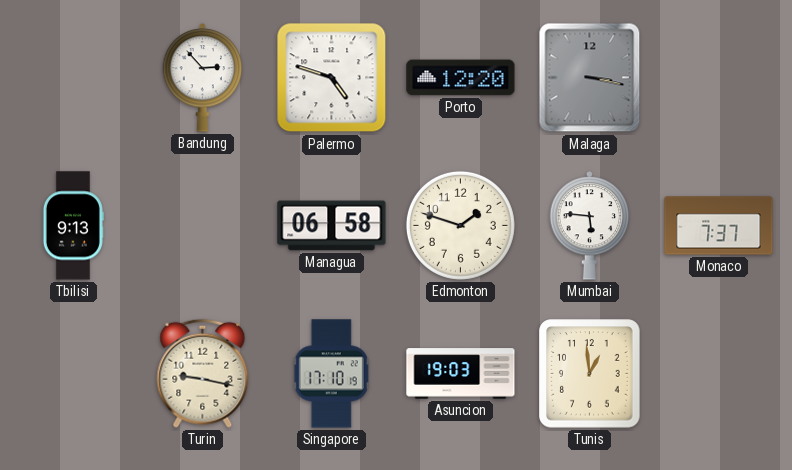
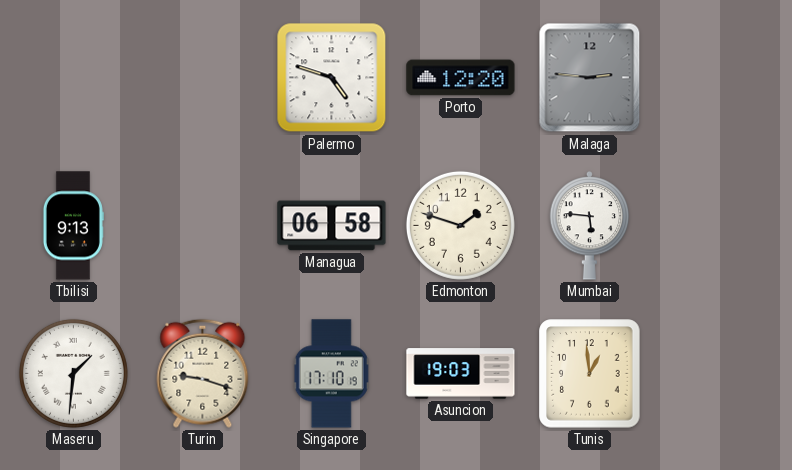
Bandung: 2:53 -> none (203, 78)
Malaga: 3:17 -> 2:46 (590, 78)
Monaco: 7:37 -> none (719, 226)
Maseru: none -> 1:31 (73, 373)
Turin: 9:17 -> 9:18 (203, 373)
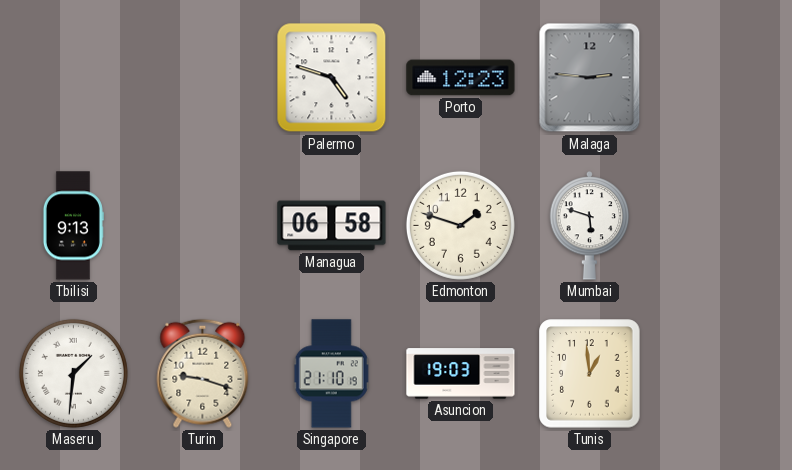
Porto: 12:20 -> 12:23 (461, 78)
Mumbai: 5:46 -> 5:48 (590, 226)
Singapore: 17:10 -> 21:10 (332, 374)
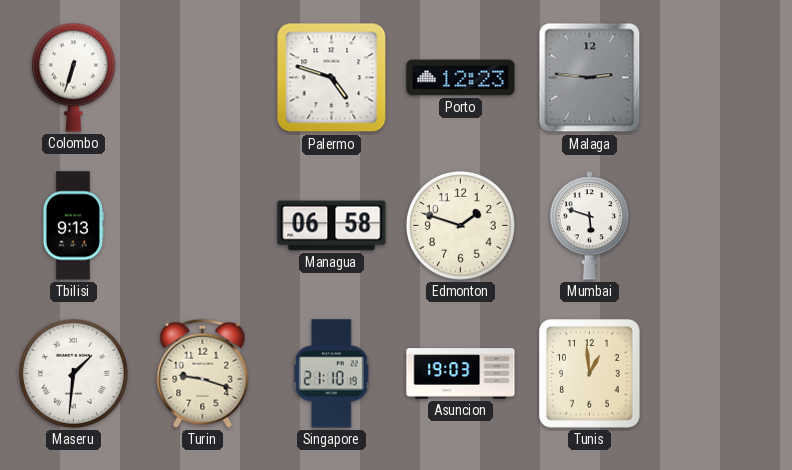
Colombo: none -> 6:33 (73, 77)
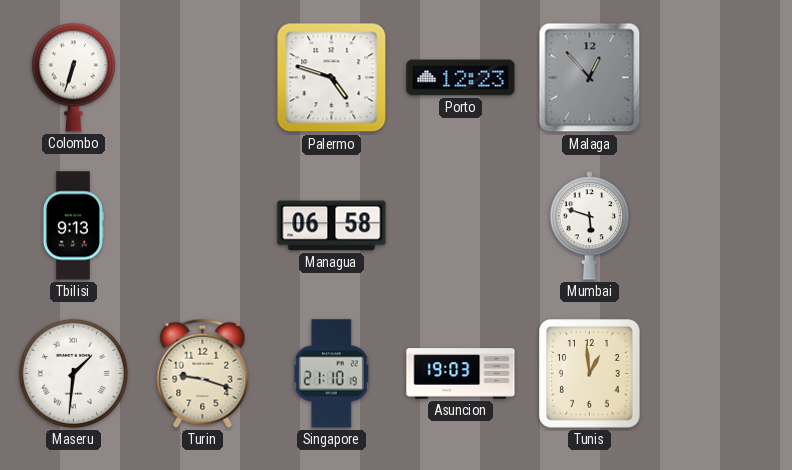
Malaga: 2:46 -> 12:53 (590, 78)
Edmonton: 1:48 -> none (460, 225)
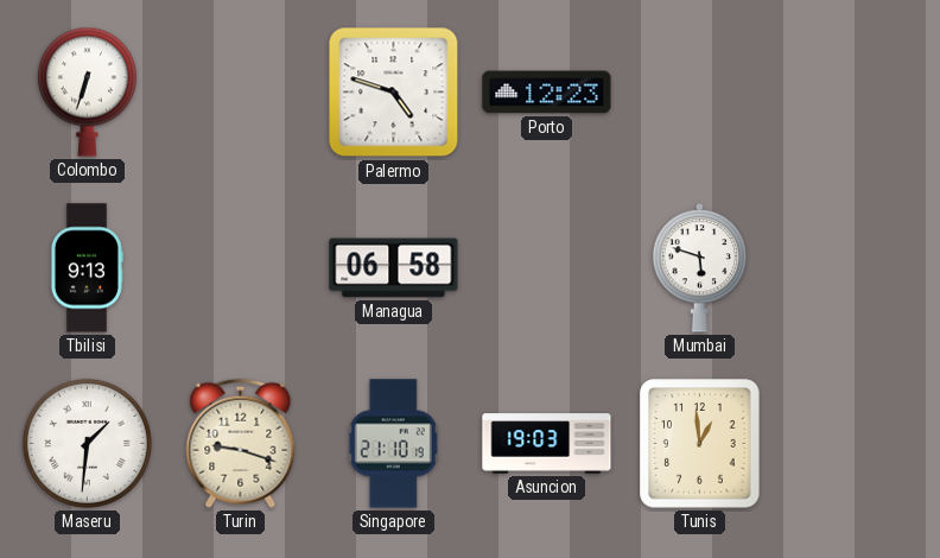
Malaga: 12:53 -> none (590, 78)
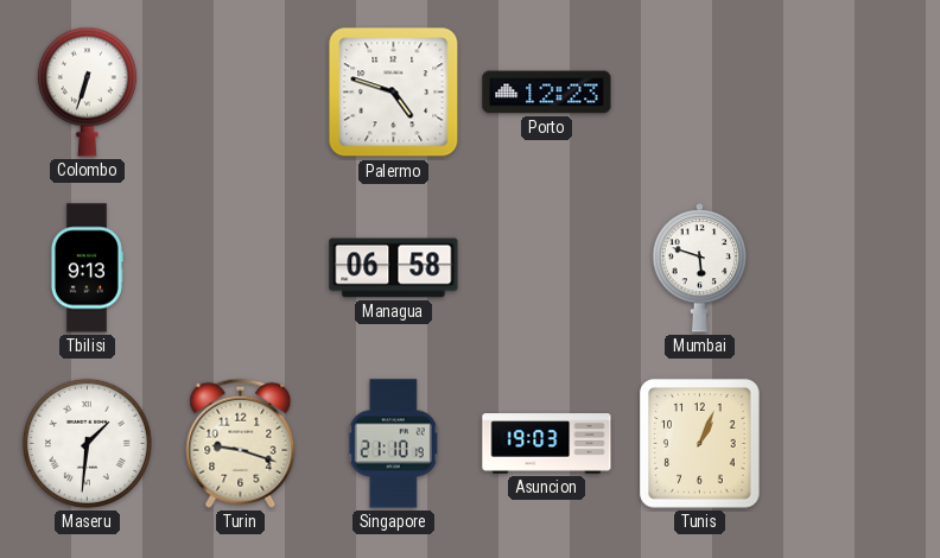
Tunis: 12:59 -> 1:04 (700, 444)
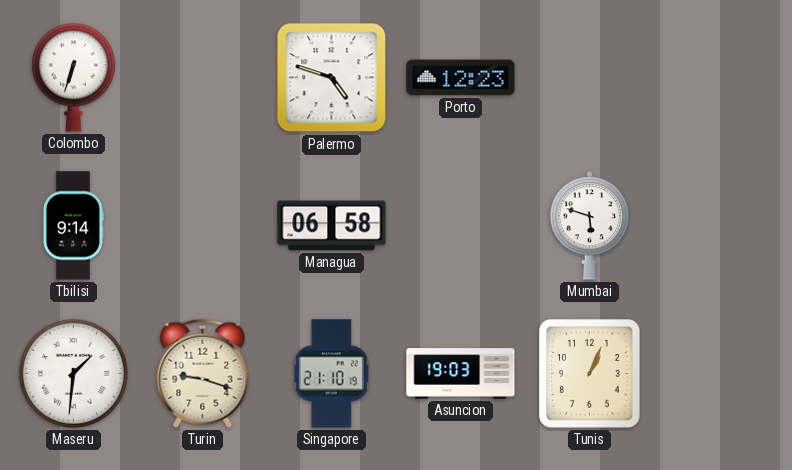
Tbilisi: 9:13 -> 9:14 (73, 226)
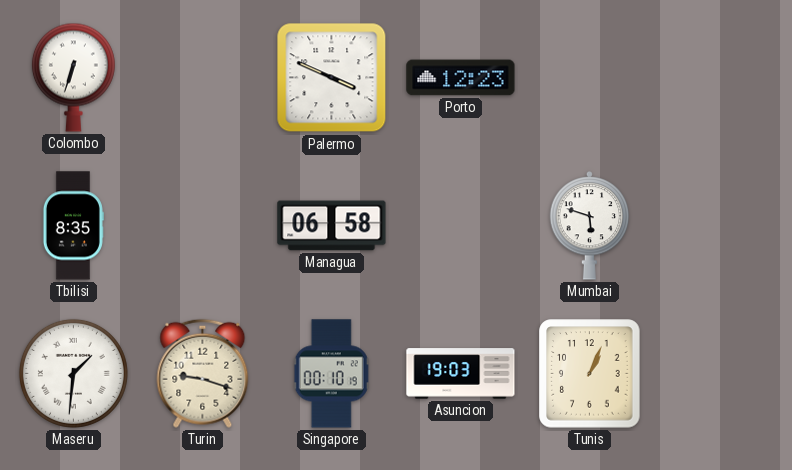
Palermo: 4:48 -> 3:49 (332, 78)
Tbilisi: 9:14 -> 8:35 (73, 226)
Singapore: 21:10 -> 00:10 (332, 374)
